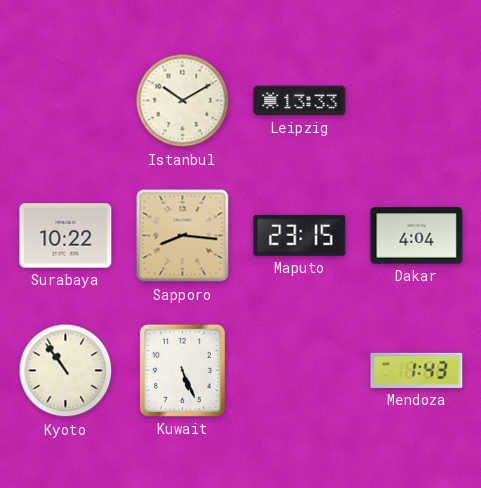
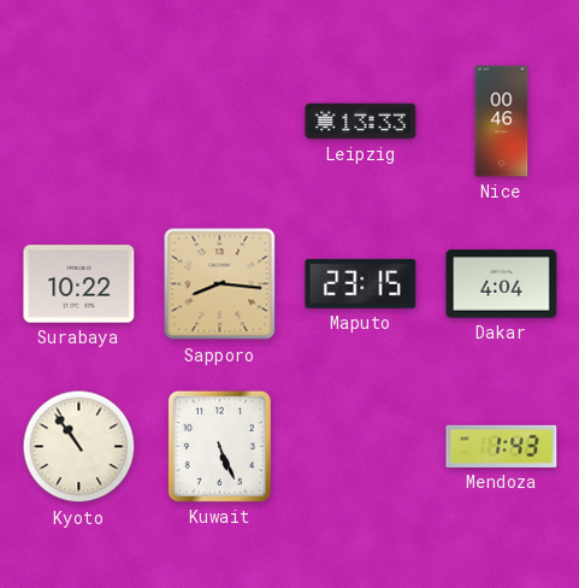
Istanbul: 10:10 -> none (183, 101)
Nice: none -> 00:46 (502, 122)
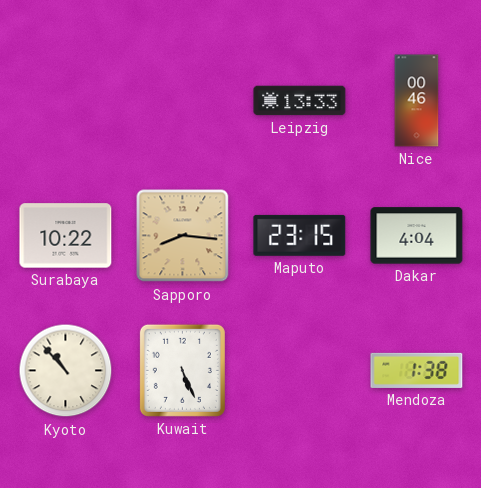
Kyoto: 10:54 -> 10:53 (66, 371)
Mendoza: 1:43 -> 1:38 (417, 370)
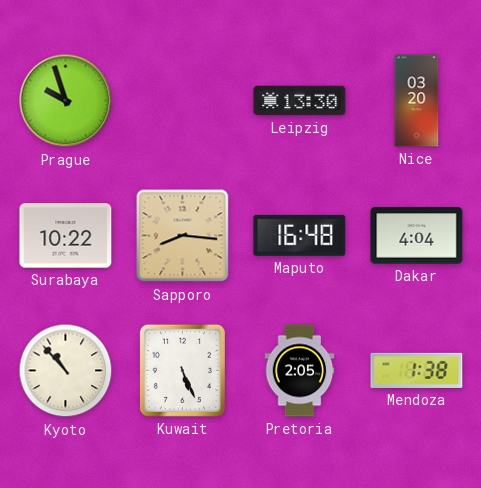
Prague: none -> 9:57 (66, 101)
Leipzig: 13:33 -> 13:30 (300, 101)
Nice: 00:46 -> 03:20 (417, 101)
Maputo: 23:15 -> 16:48 (300, 235)
Pretoria: none -> 2:05 (300, 371)
